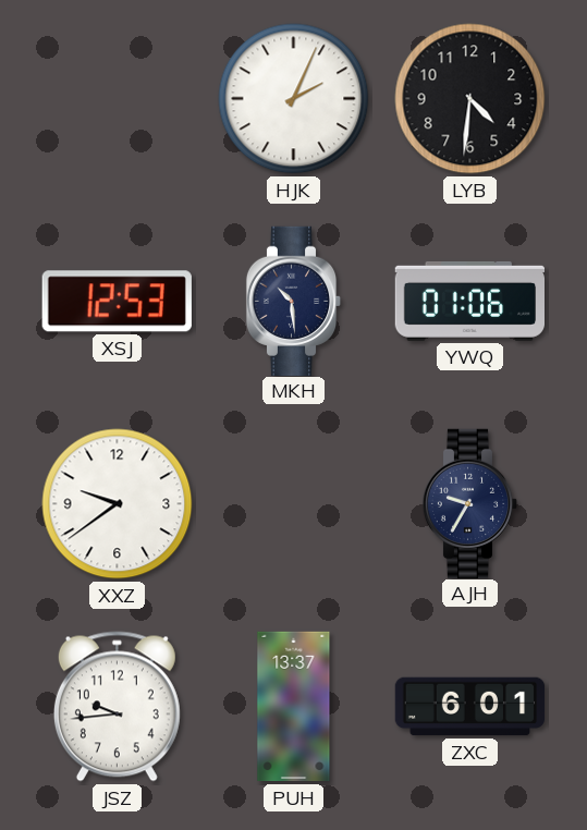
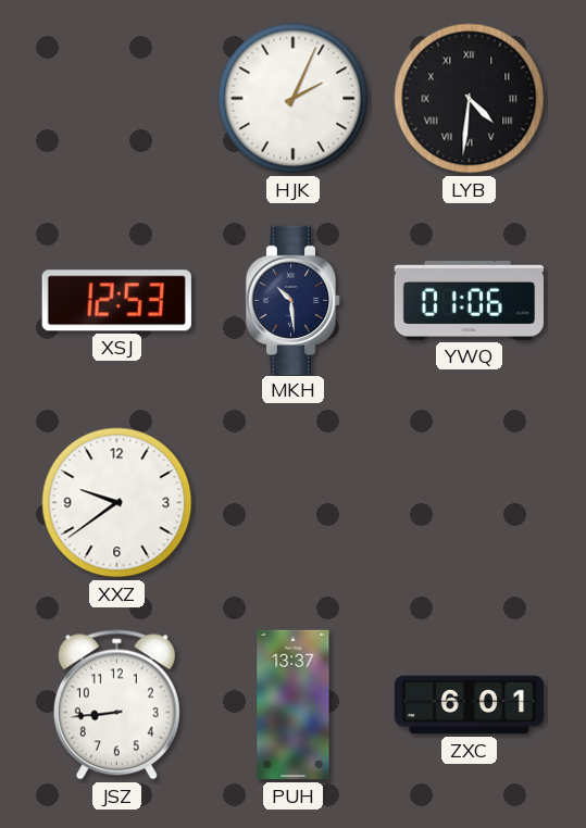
LYB numerals: Arabic -> Roman (470, 99)
AJH: 9:35 -> none (470, 503)
JSZ: 9:44 -> 8:44 (116, 705)
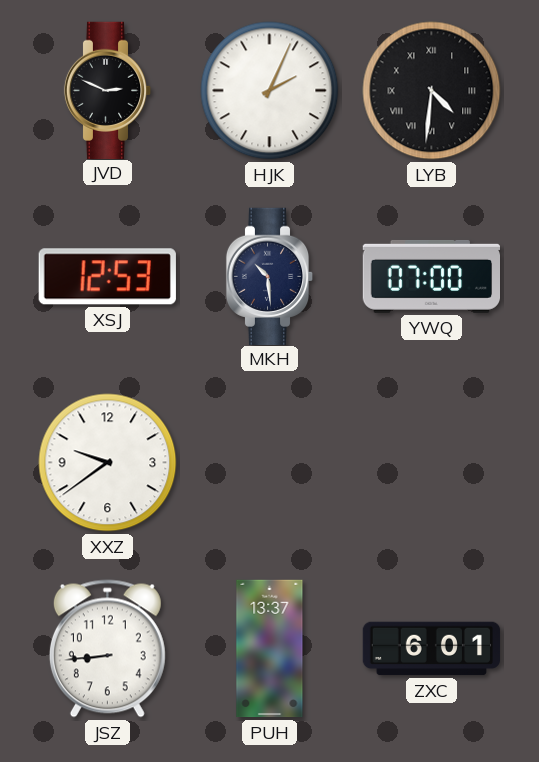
JVD: none -> 2:49 (108, 90)
YWQ: 01:06 -> 07:00 (431, 276)
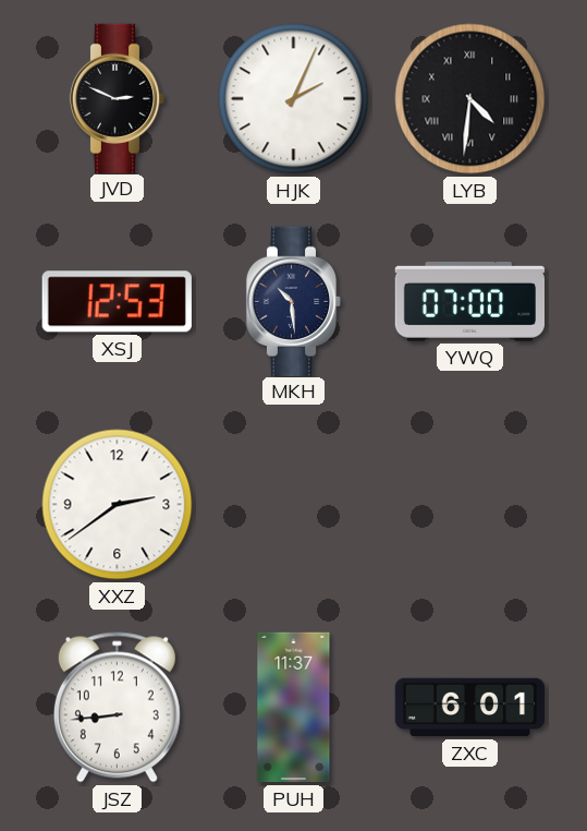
XXZ: 9:39 -> 2:39 (118, 505)
PUH: 13:37 -> 11:37 (294, 708)
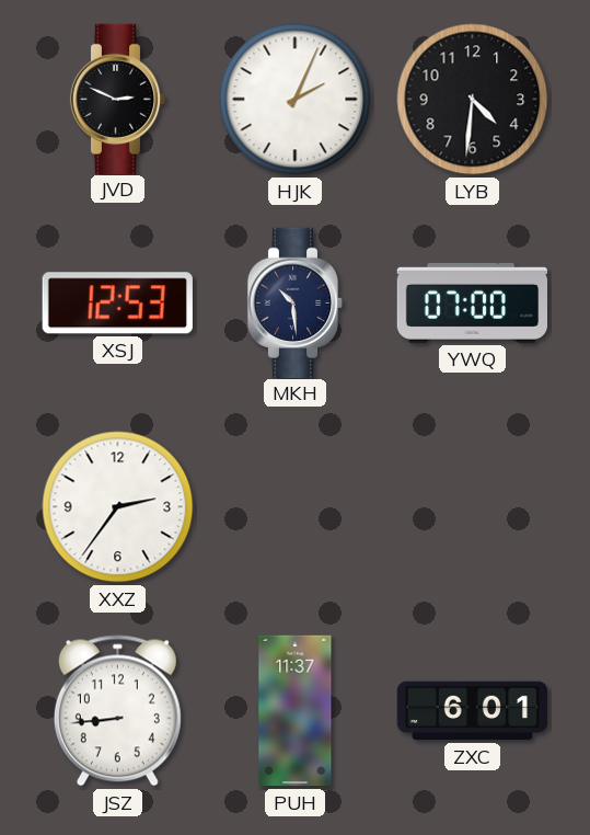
LYB numerals: Roman -> Arabic (473, 100)
XXZ: 2:39 -> 2:36 (118, 507)
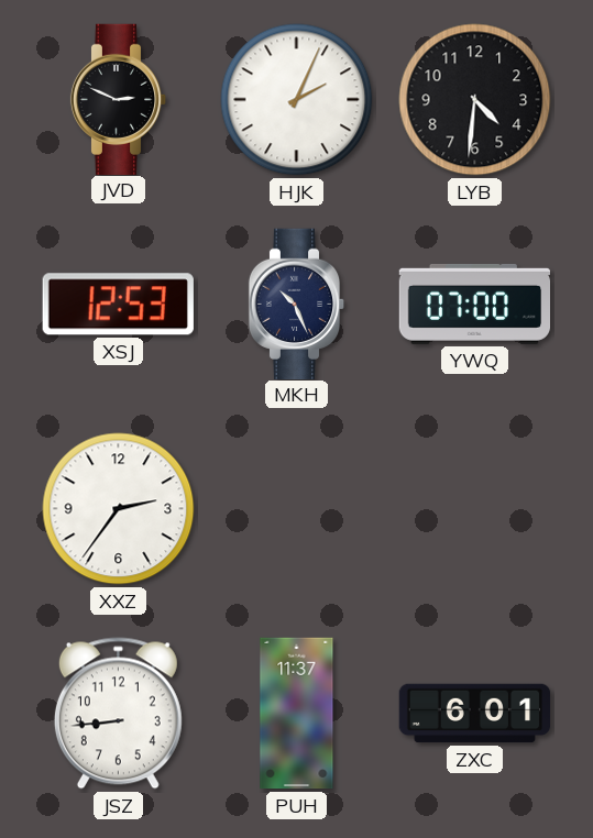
MKH: 10:29 -> 10:26 (297, 304)
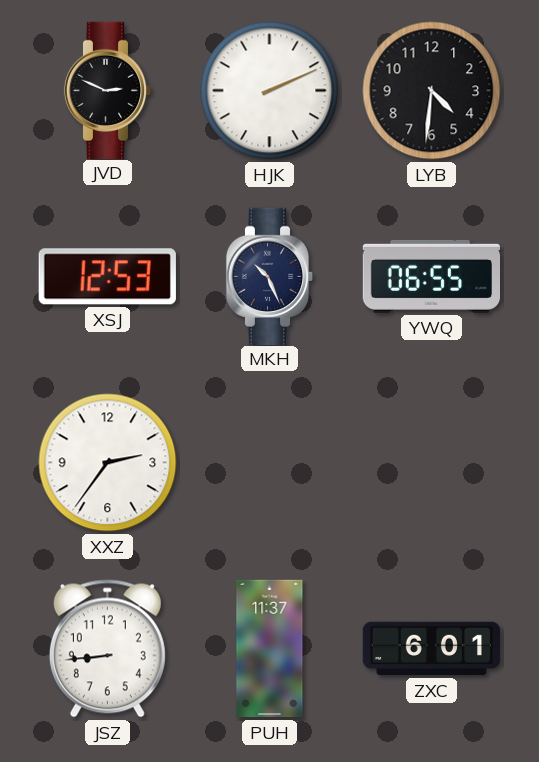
HJK: 2:04 -> 2:11 (270, 91)
YWQ: 07:00 -> 06:55 (431, 276)
